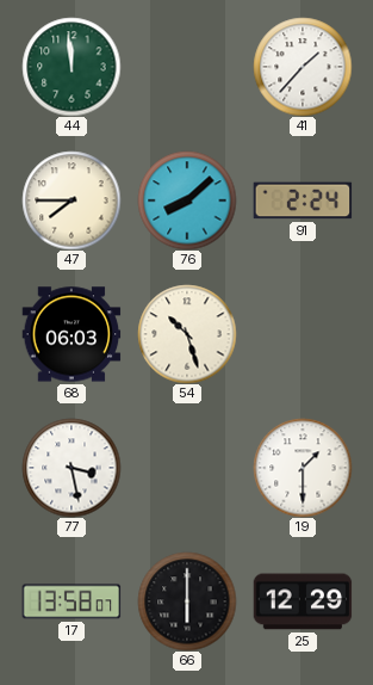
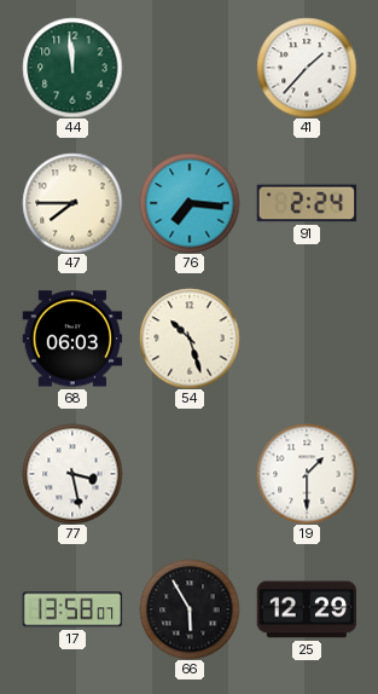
76: 8:08 -> 7:16 (190, 203)
66: 6:00 -> 5:55 (190, 609)
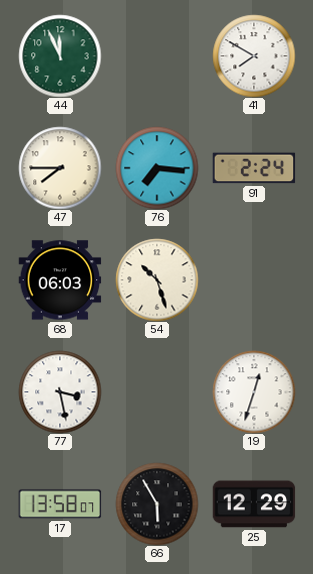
44: 11:59 -> 11:56 (60, 56)
41: 1:37 -> 7:50 (254, 56)
19: 1:30 -> 12:33 (254, 392)
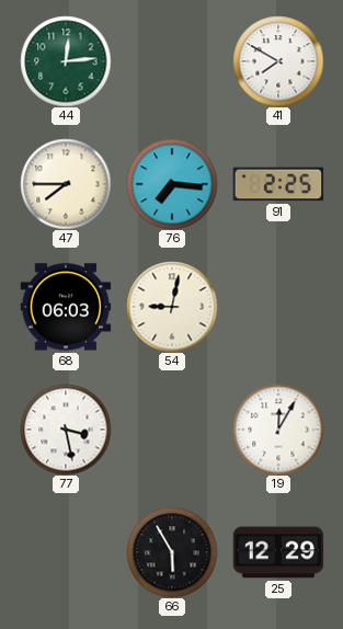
44: 11:56 -> 12:14 (66, 61)
91: 2:24 -> 2:25 (278, 184)
54: 10:27 -> 9:02 (172, 307)
19: 12:33 -> 12:05 (278, 430)
17: 13:58 -> none (60, 504)
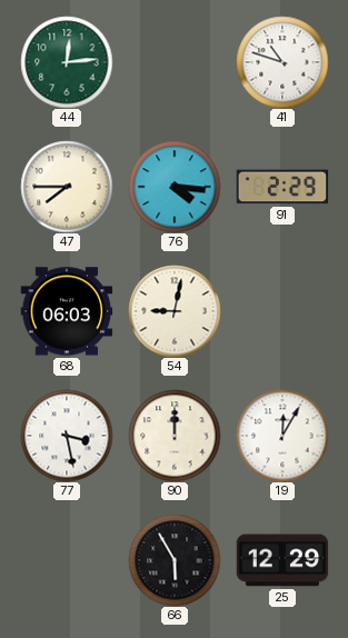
41: 7:50 -> 10:48 (282, 62)
76: 7:16 -> 4:16 (175, 187)
91: 2:25 -> 2:29 (282, 187)
90: none -> 12:00 (175, 436)
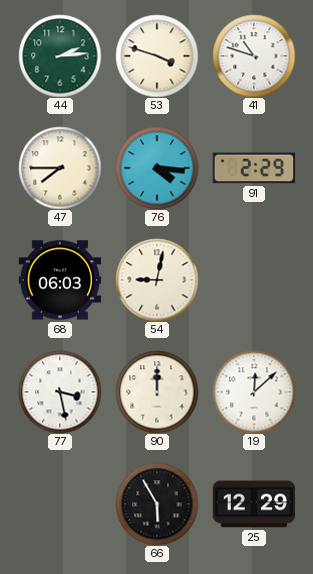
44: 12:14 -> 2:14 (60, 56)
53: none -> 3:48 (157, 56)
19: 12:05 -> 12:08 (254, 392)
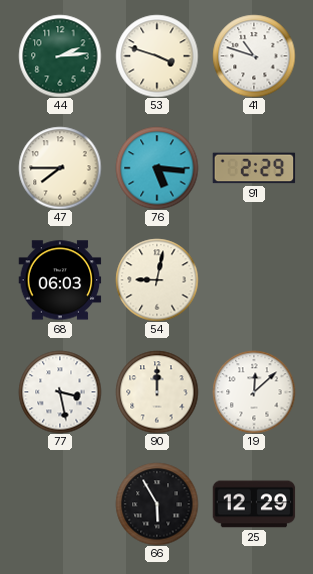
76: 4:16 -> 5:16 (157, 168)
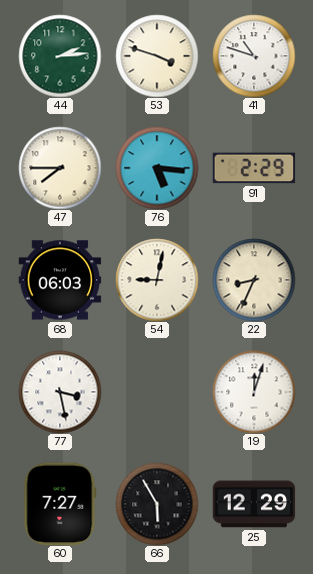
22: none -> 8:34 (254, 280)
90: 12:00 -> none (157, 392)
19: 12:08 -> 12:03 (254, 392)
60: none -> 7:27 (60, 504)
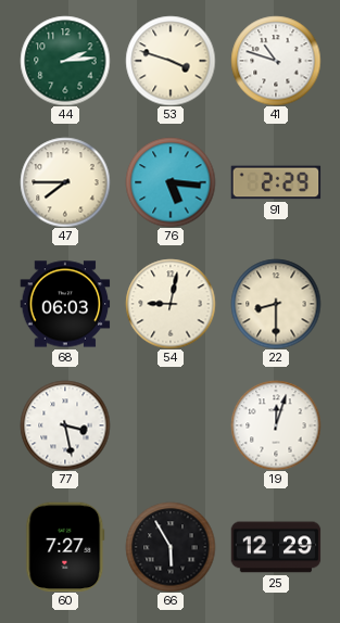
22: 8:34 -> 8:30 (276, 304)
